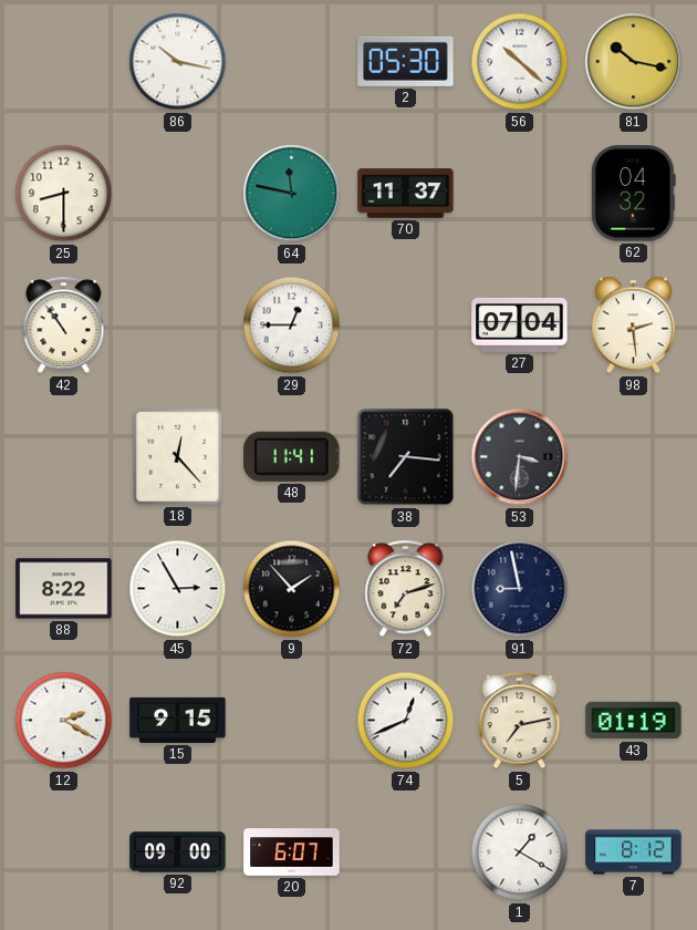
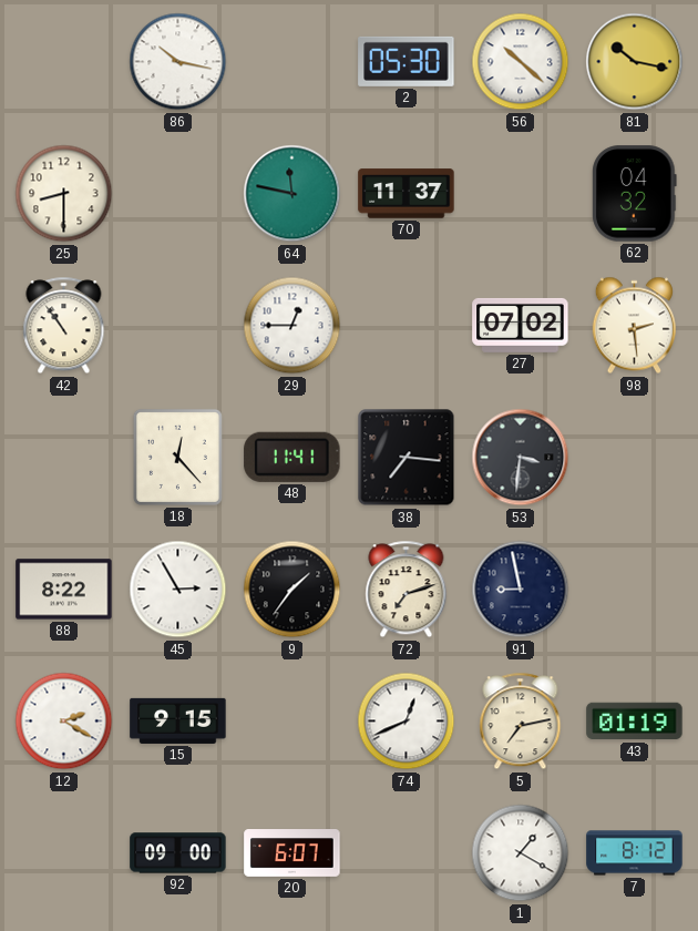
27: 07:04 -> 07:02 (521, 325)
9: 1:53 -> 1:36 (292, 590)
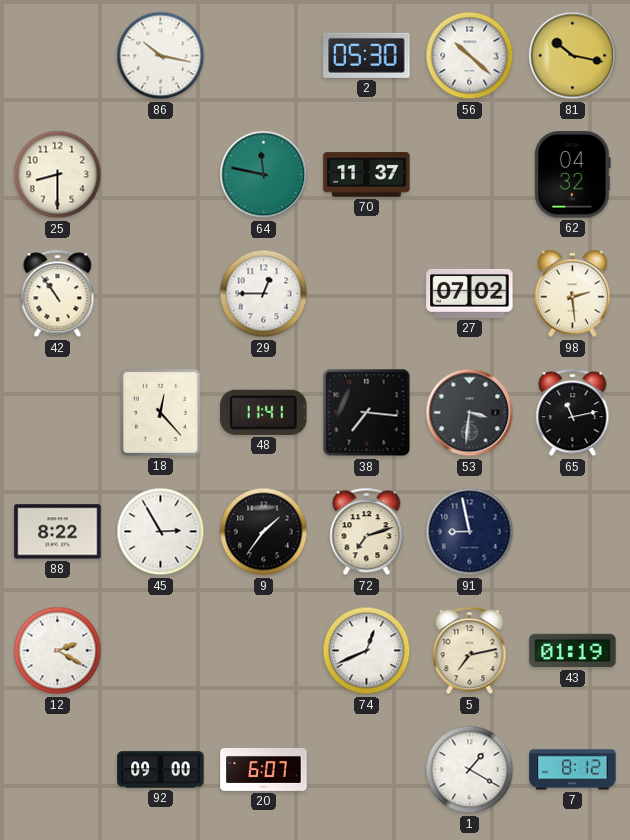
65: none -> 11:13 (573, 413)
15: 9:15 -> none (178, 720)
